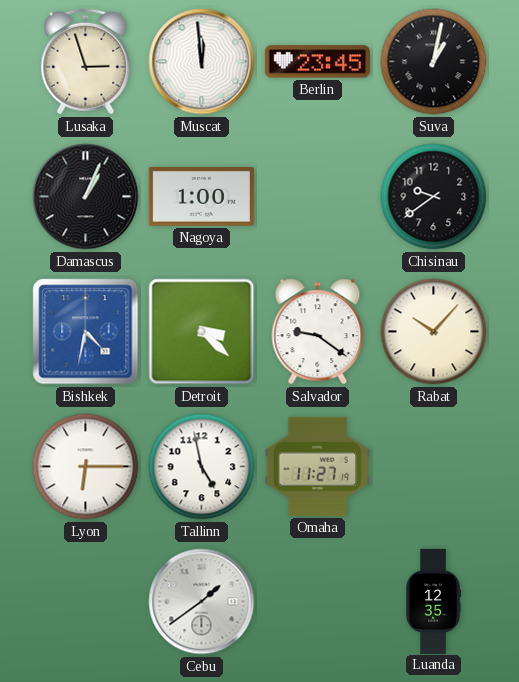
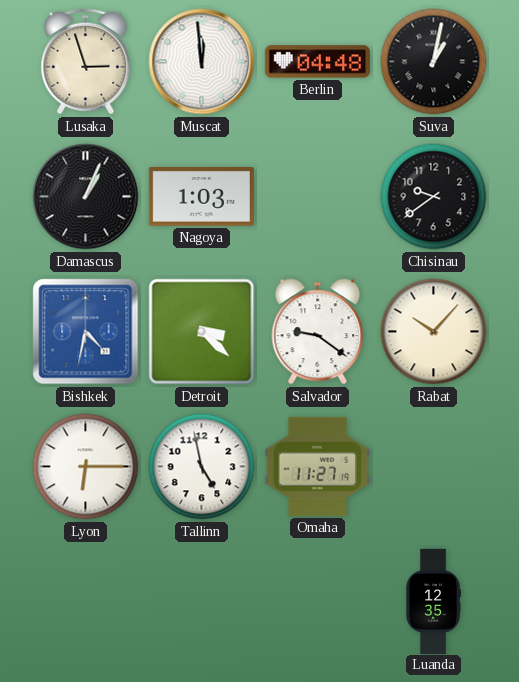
Berlin: 23:45 -> 04:48 (317, 62)
Nagoya: 1:00 -> 1:03 (201, 197)
Cebu: 1:39 -> none (202, 602)
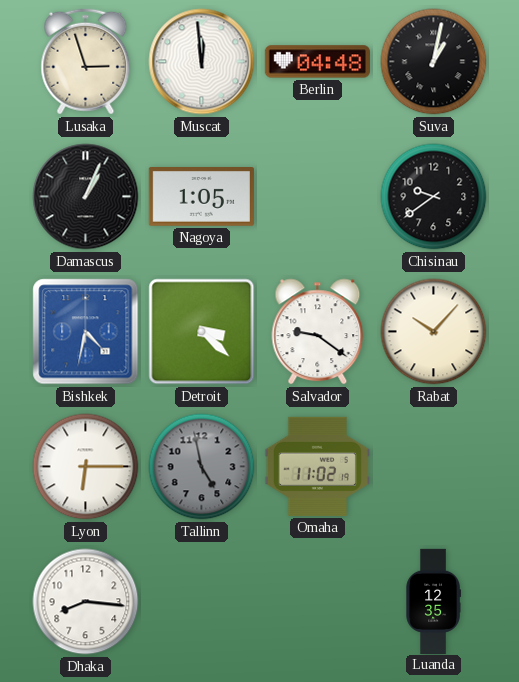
Nagoya: 1:03 -> 1:05 (201, 197)
Tallinn dial: white -> grey (202, 467)
Omaha: 11:27 -> 11:02 (317, 466)
Dhaka: none -> 8:16 (86, 602)
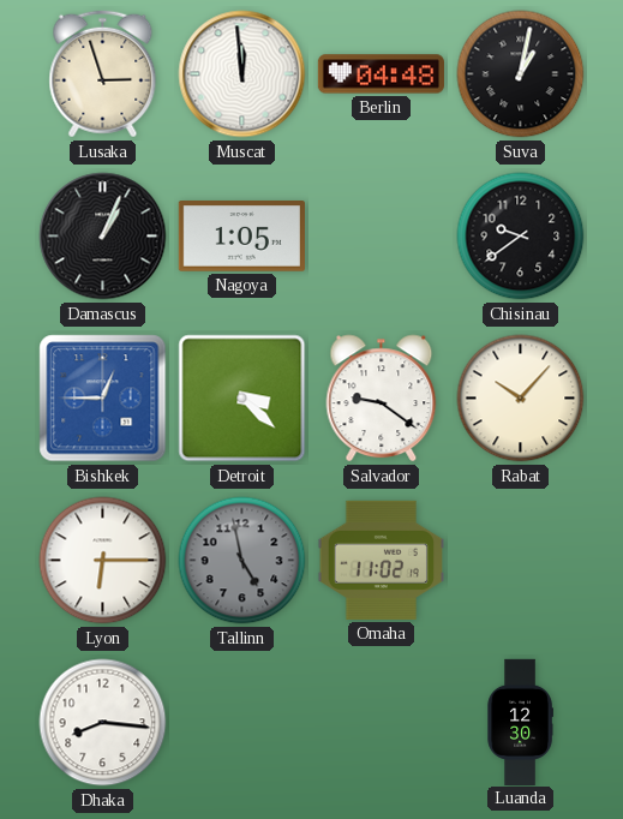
Bishkek: 4:32 -> 12:45 (103, 399)
Luanda: 12:35 -> 12:30 (520, 722)
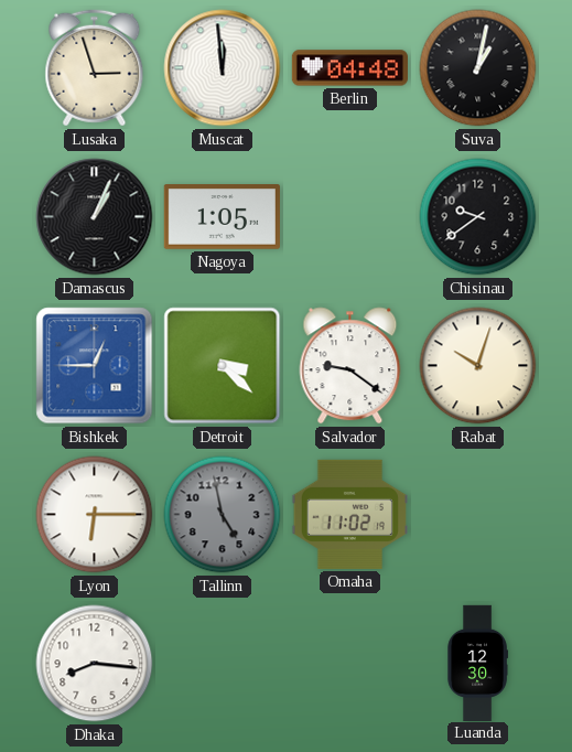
Rabat: 10:07 -> 10:03 (478, 366)
